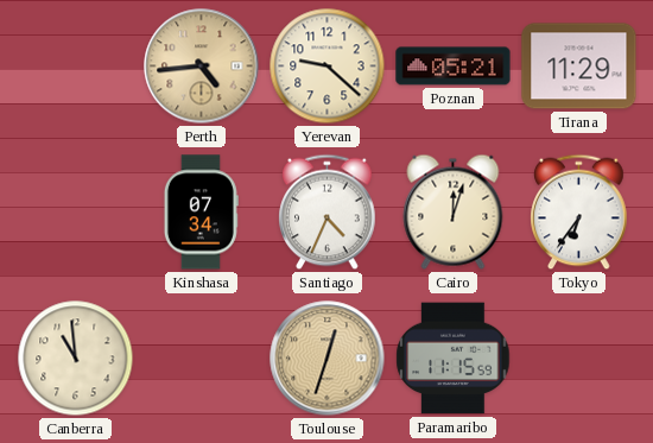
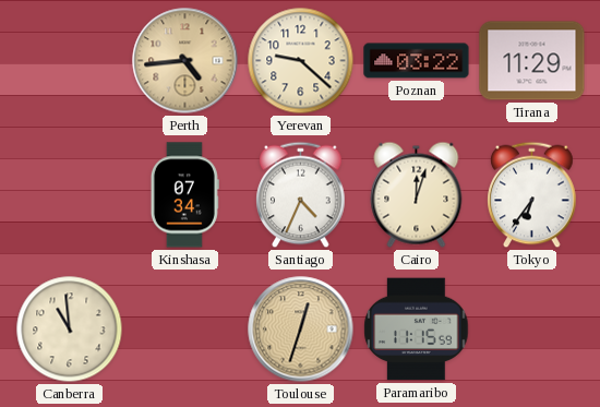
Poznan: 05:21 -> 03:22 (417, 61)
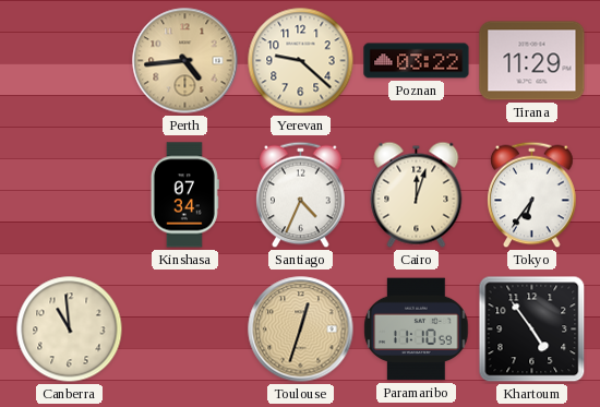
Paramaribo: 11:15 -> 11:10 (417, 330)
Khartoum: none -> 4:54 (532, 330)
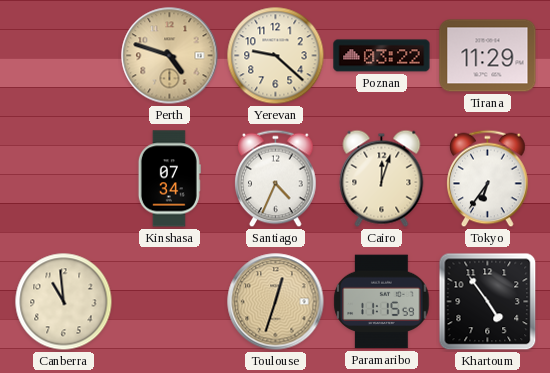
Perth: 4:44 -> 4:48 (170, 56)
Paramaribo: 11:10 -> 11:15 (382, 302)
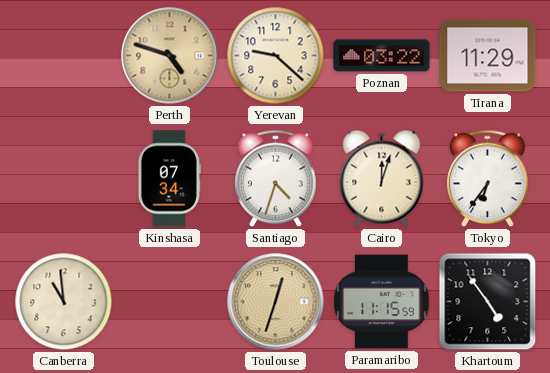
Santiago: 4:34 -> 4:33 (276, 179)
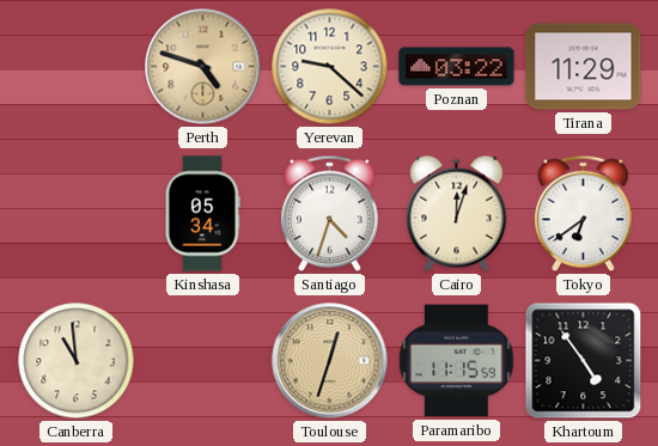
Kinshasa: 07:34 -> 05:34 (202, 214)
Tokyo: 6:36 -> 6:39 (584, 214)
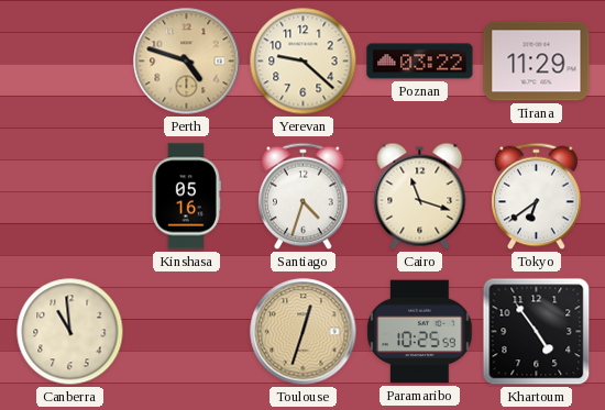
Kinshasa: 05:34 -> 05:16 (186, 197)
Cairo: 12:03 -> 11:18 (420, 196)
Paramaribo: 11:15 -> 10:25 (420, 332)
